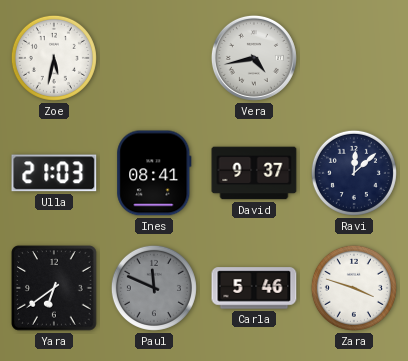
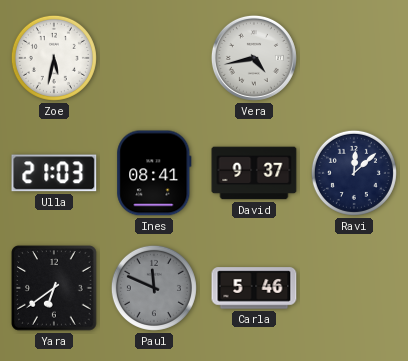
Zara: 3:48 -> none (354, 288)
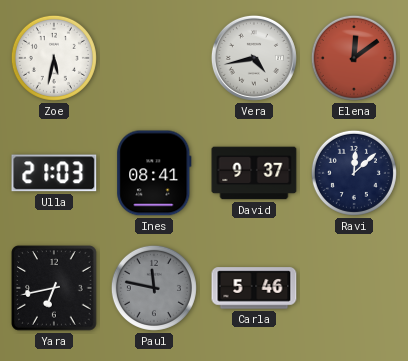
Elena: none -> 12:09 (354, 58)
Yara: 6:39 -> 6:43 (54, 288)
Paul: 11:49 -> 11:47 (154, 288)
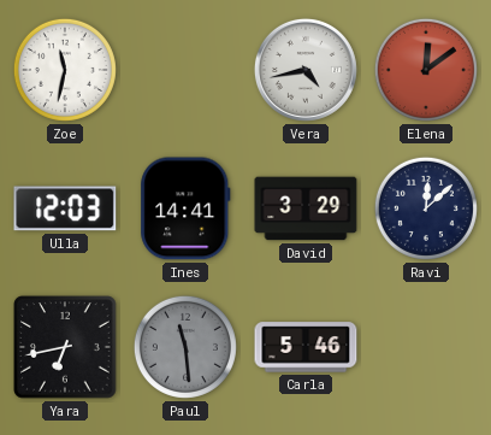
Zoe: 5:32 -> 11:32 (65, 70)
Ulla: 21:03 -> 12:03 (65, 208)
Ines: 08:41 -> 14:41 (185, 208)
David: 9:37 -> 3:29 (306, 208)
Paul: 11:47 -> 11:29 (185, 347)
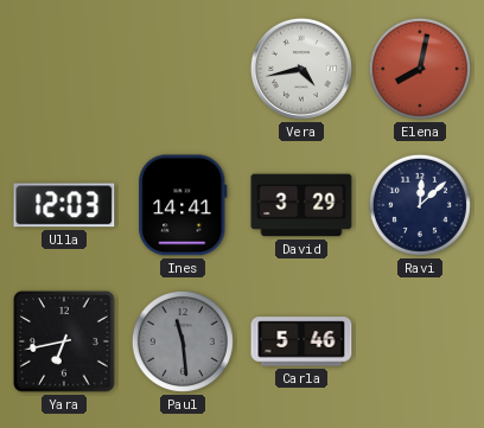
Zoe: 11:32 -> none (65, 70)
Elena: 12:09 -> 8:02 (420, 69)
